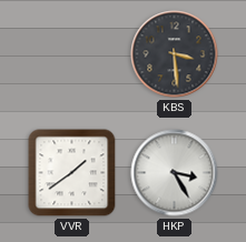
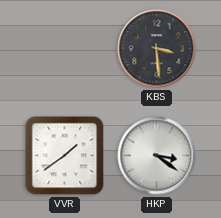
HKP: 3:25 -> 3:21 (157, 156)
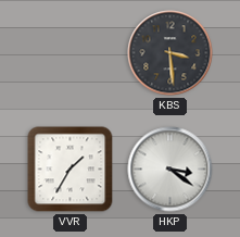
VVR: 1:39 -> 1:35 (71, 170)
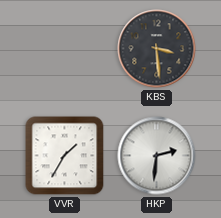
HKP: 3:21 -> 2:31 (157, 156)
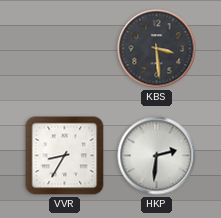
VVR: 1:35 -> 8:35 (65, 156)
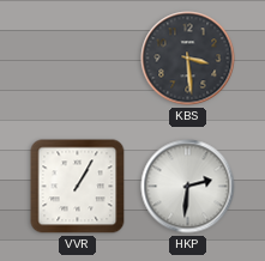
VVR: 8:35 -> 1:05 (78, 187)
